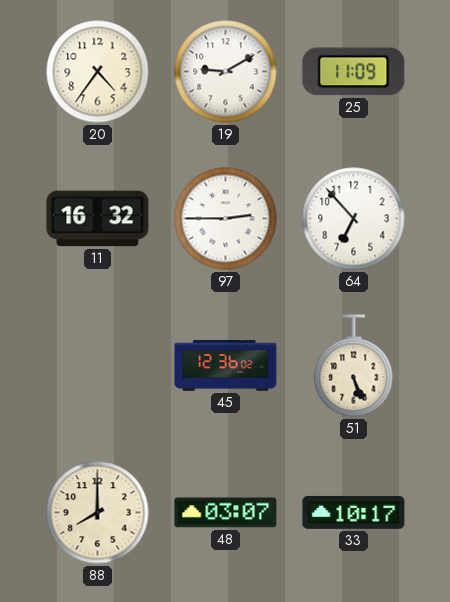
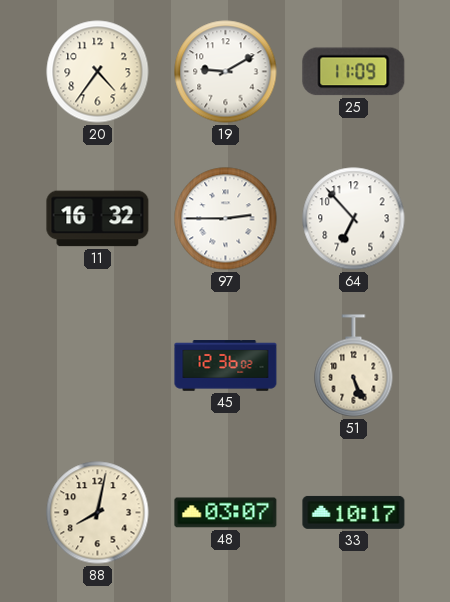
88: 8:00 -> 8:02 (98, 513)
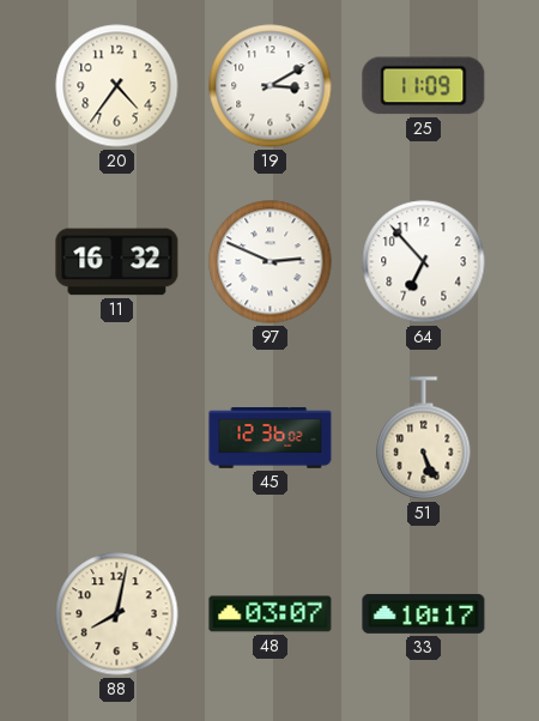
19: 9:10 -> 3:10 (271, 86)
97: 2:45 -> 2:49 (271, 262)
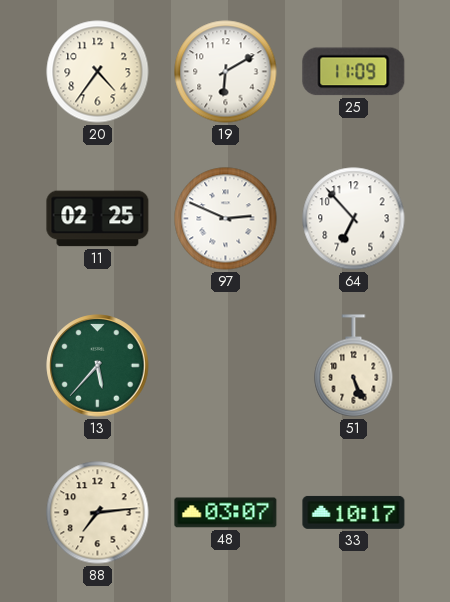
19: 3:10 -> 6:10 (226, 72)
11: 16:32 -> 02:25 (98, 219)
13: none -> 5:37 (98, 366)
45: 12:36 -> none (271, 438)
88: 8:02 -> 7:14 (98, 513)
